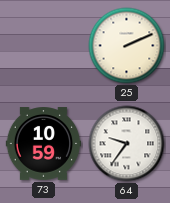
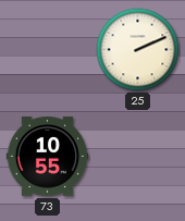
73: 10:59 -> 10:55 (48, 157)
64: 9:36 -> none (127, 144)
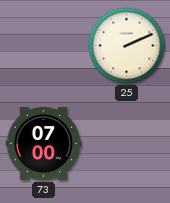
73: 10:55 -> 07:00 (44, 144)
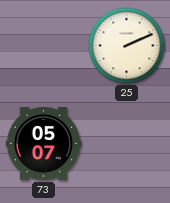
73: 07:00 -> 05:07 (44, 144)
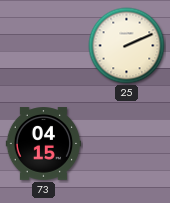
73: 05:07 -> 04:15 (44, 144)
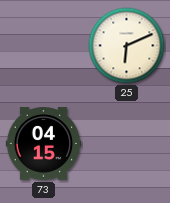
25: 2:11 -> 6:11 (127, 46)
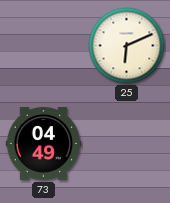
73: 04:15 -> 04:49 (44, 144)
